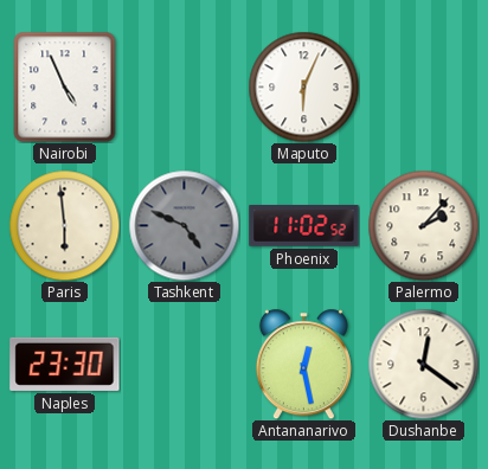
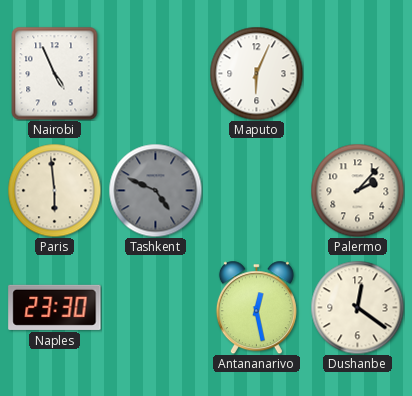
Phoenix: 11:02 -> none (304, 226)
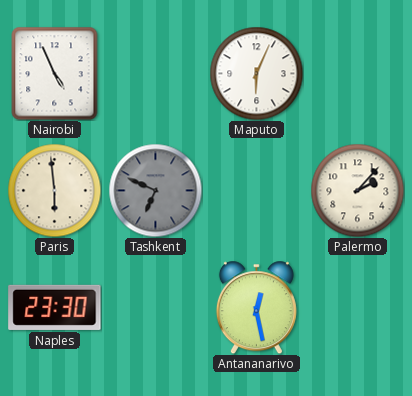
Tashkent: 4:49 -> 6:49 (155, 190)
Dushanbe: 12:21 -> none (357, 307)
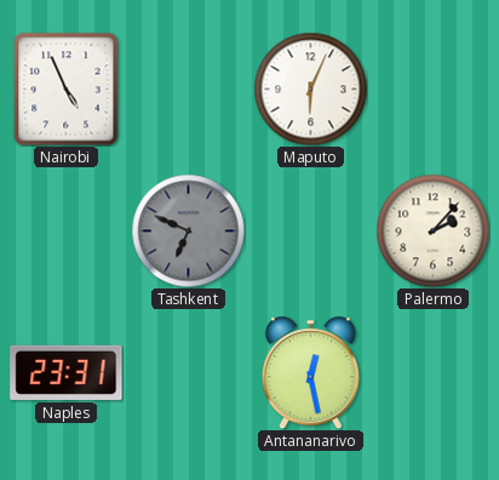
Paris: 5:59 -> none (54, 190)
Naples: 23:30 -> 23:31 (67, 372)
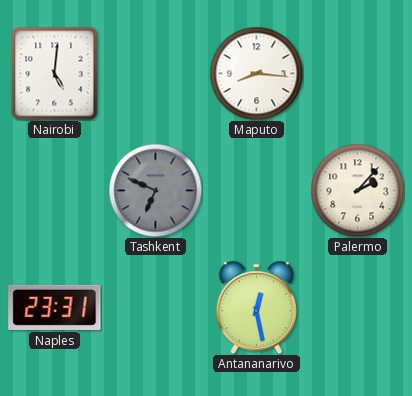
Nairobi: 4:56 -> 5:01 (55, 73)
Maputo: 6:04 -> 8:16 (256, 73)
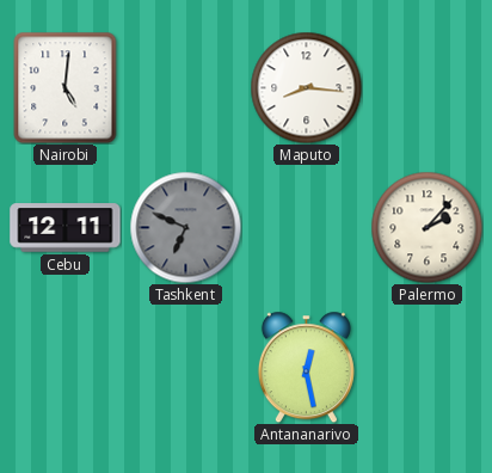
Cebu: none -> 12:11 (66, 228)
Naples: 23:31 -> none (55, 307)
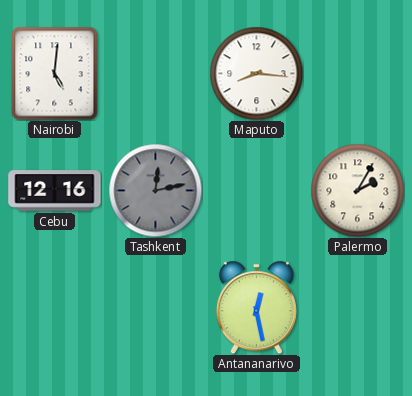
Cebu: 12:11 -> 12:16 (55, 191)
Tashkent: 6:49 -> 12:13 (155, 190)
Palermo: 2:07 -> 2:05 (357, 190)
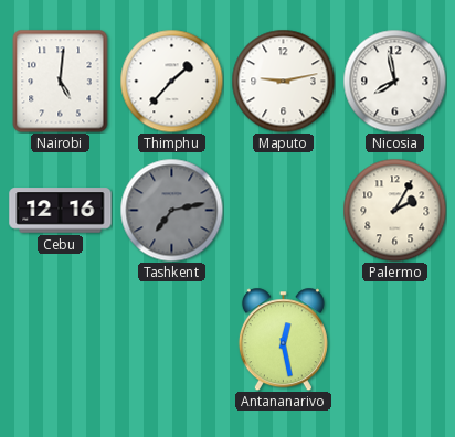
Thimphu: none -> 1:37 (171, 81)
Maputo: 8:16 -> 9:13 (283, 81)
Nicosia: none -> 7:58 (394, 81)
Tashkent: 12:13 -> 7:13 (171, 210)
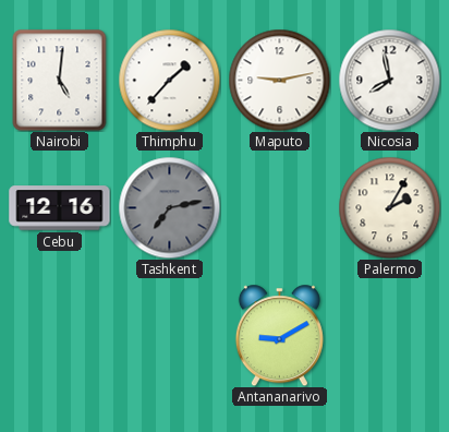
Antananarivo: 12:28 -> 9:10 (279, 335)
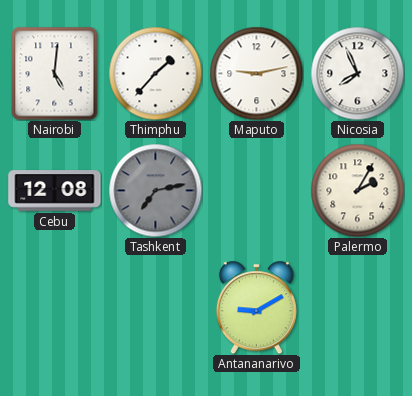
Nicosia: 7:58 -> 7:56 (357, 73)
Cebu: 12:16 -> 12:08 (55, 191)
